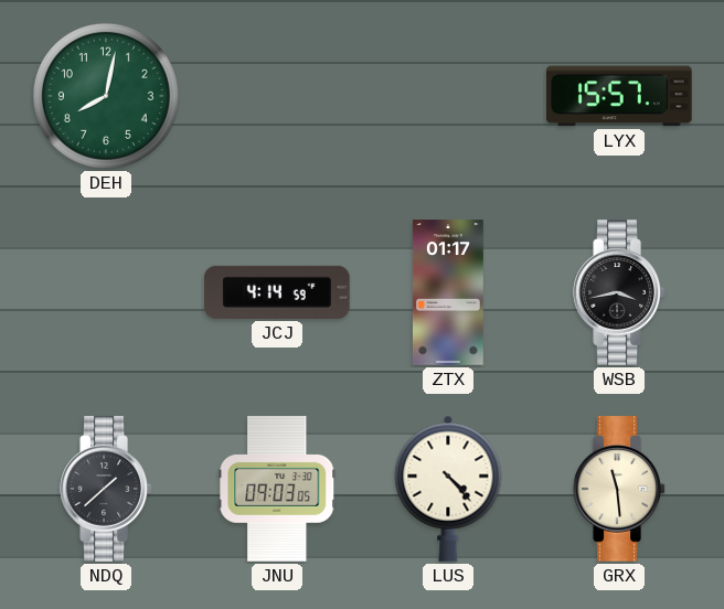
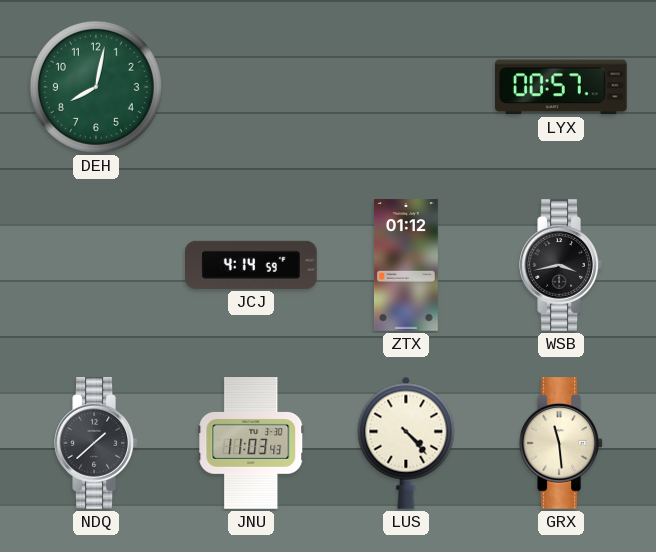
LYX: 15:57 -> 00:57 (562, 87)
ZTX: 01:17 -> 01:12 (406, 265)
JNU: 09:03 -> 11:03 (251, 444)
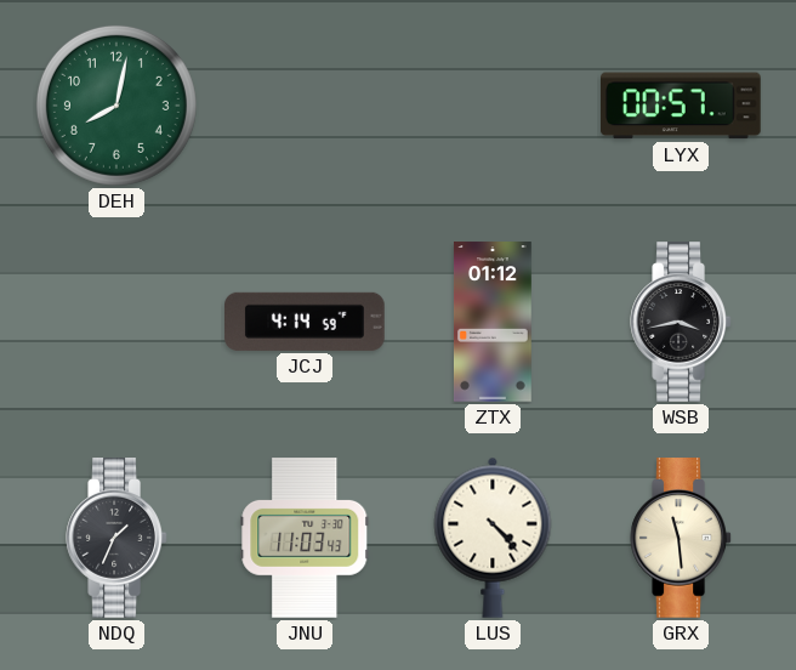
NDQ: 1:38 -> 1:34 (116, 538)
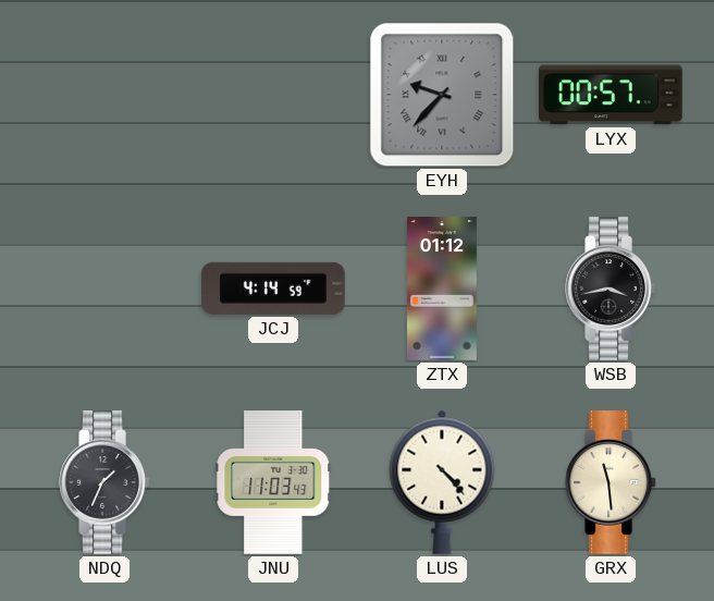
DEH: 8:02 -> none (116, 106)
EYH: none -> 9:37 (442, 95)
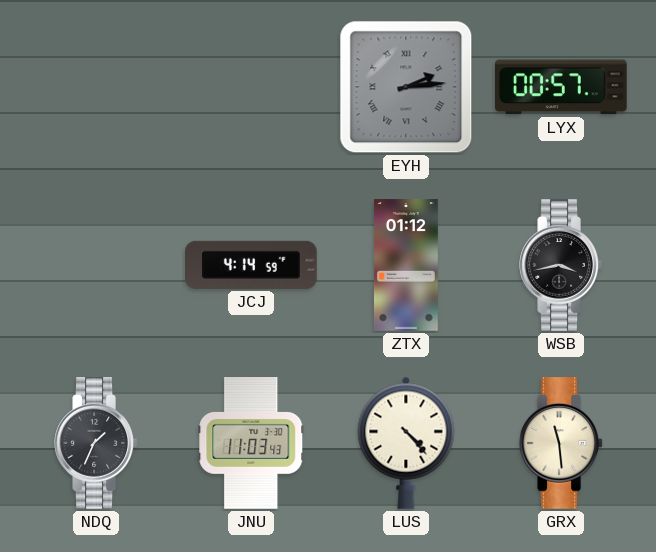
EYH: 9:37 -> 2:14 (406, 87)
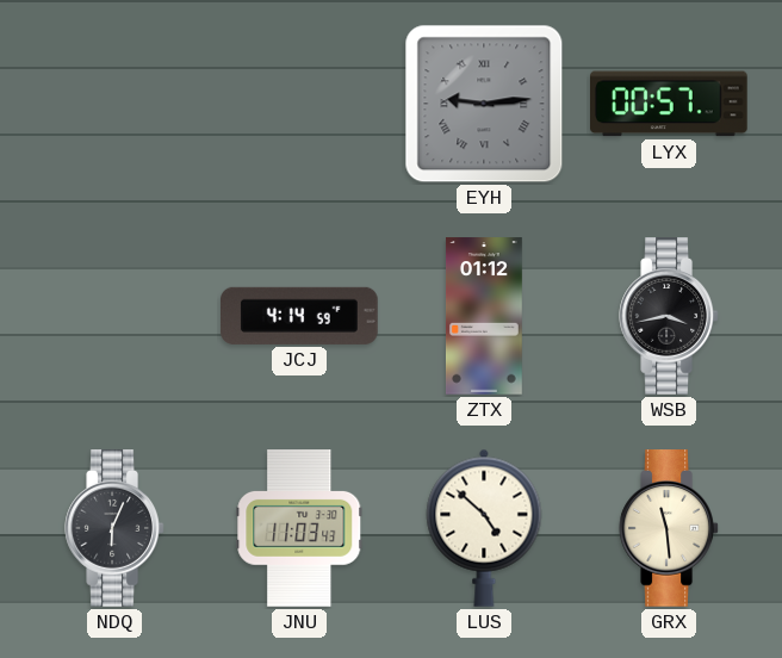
EYH: 2:14 -> 9:14 (484, 104)
NDQ: 1:34 -> 6:04 (114, 528)
LUS: 4:23 -> 4:52 (484, 528)
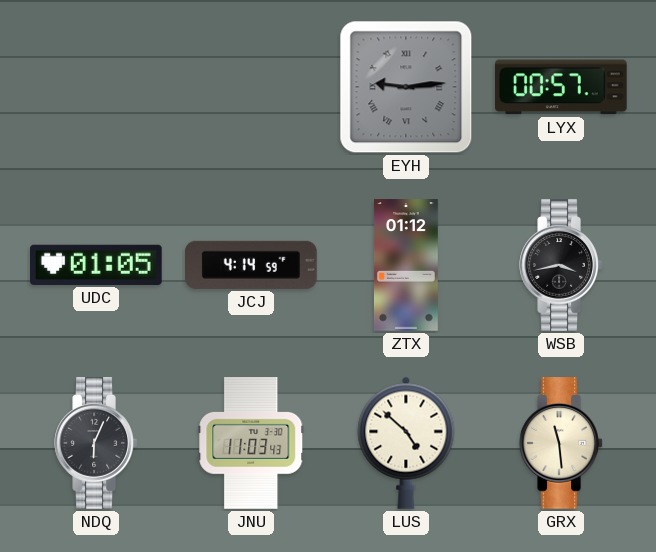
UDC: none -> 01:05 (97, 265)
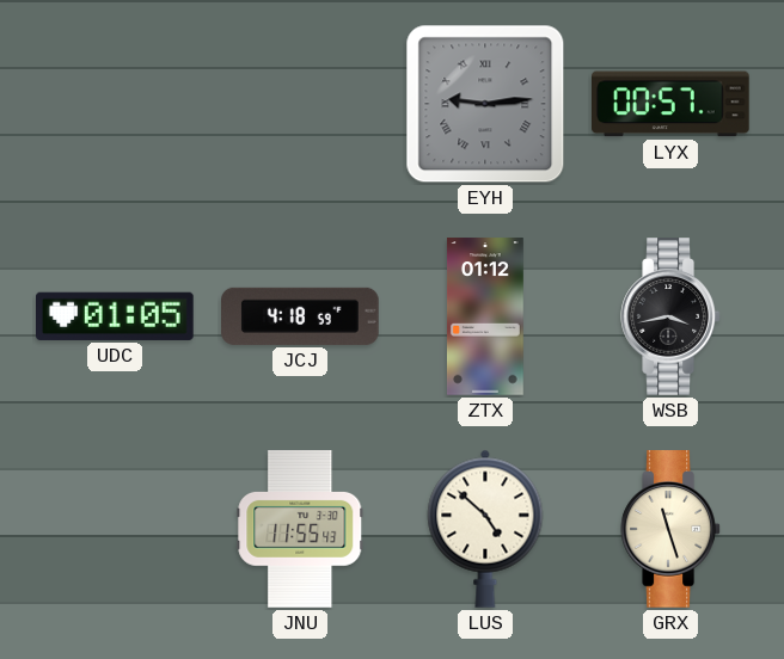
JCJ: 4:14 -> 4:18 (301, 316)
NDQ: 6:04 -> none (96, 443)
JNU: 11:03 -> 11:55 (300, 530)
GRX: 11:29 -> 11:27 (670, 529)
